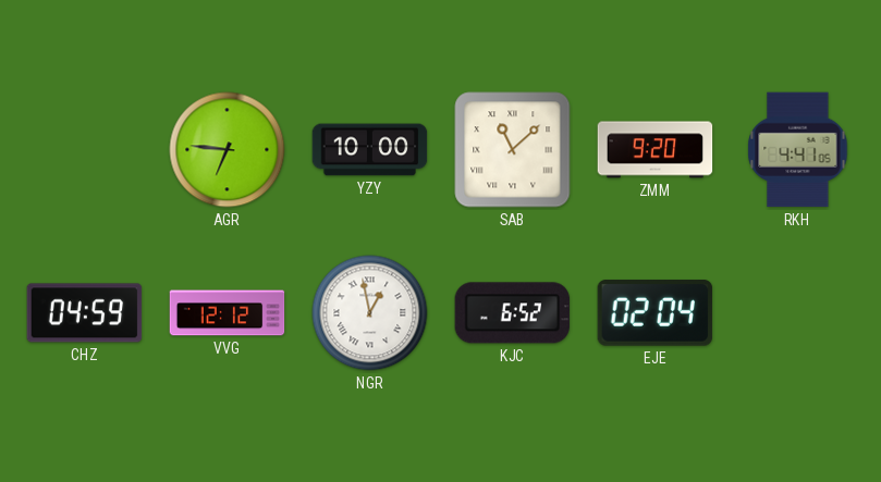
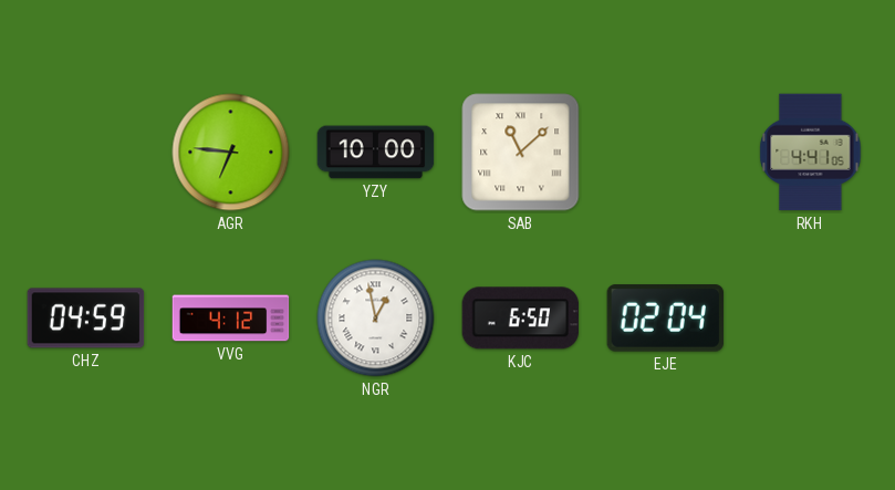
ZMM: 9:20 -> none (656, 150)
VVG: 12:12 -> 4:12 (231, 319)
KJC: 6:52 -> 6:50 (521, 319)
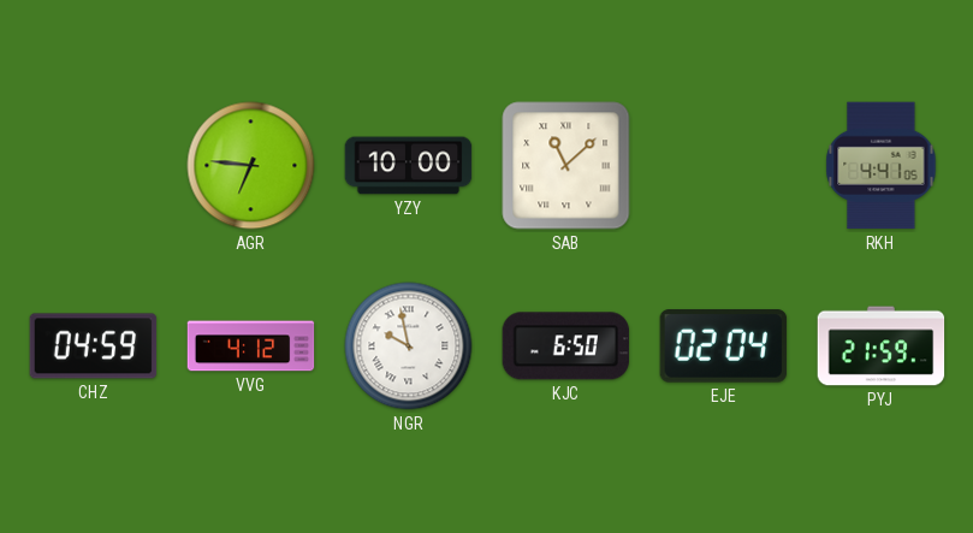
NGR: 12:58 -> 9:58 (409, 347)
PYJ: none -> 21:59 (882, 347)
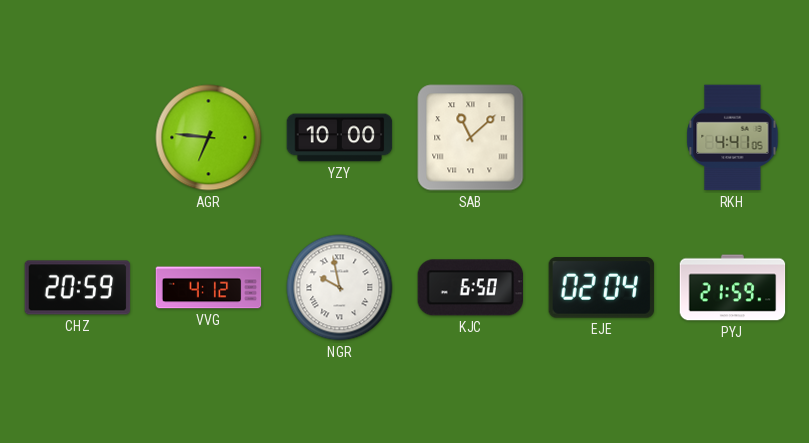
CHZ: 04:59 -> 20:59 (78, 288)
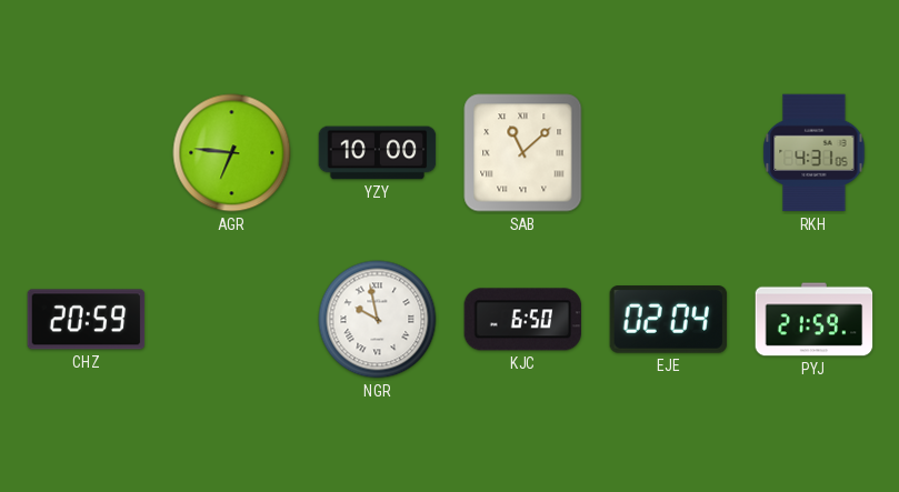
RKH: 4:41 -> 4:31 (815, 153)
VVG: 4:12 -> none (209, 288)
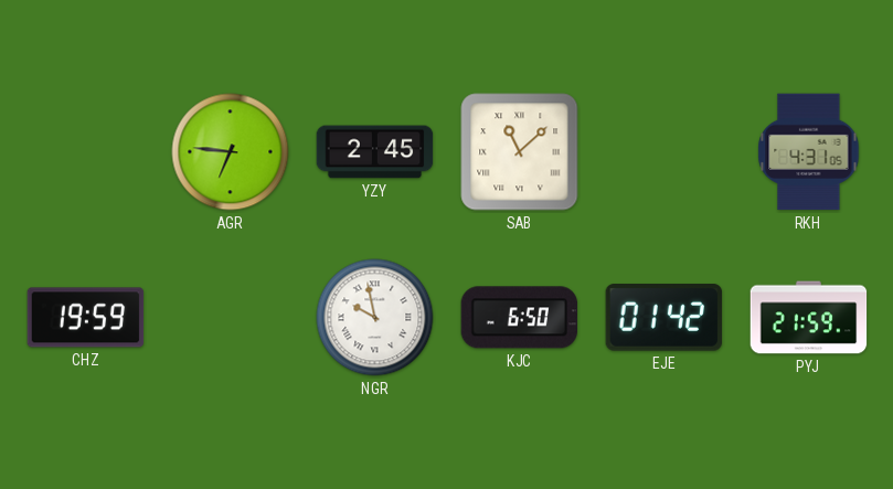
YZY: 10:00 -> 2:45 (375, 152)
CHZ: 20:59 -> 19:59 (86, 318)
EJE: 02:04 -> 01:42 (665, 318)
